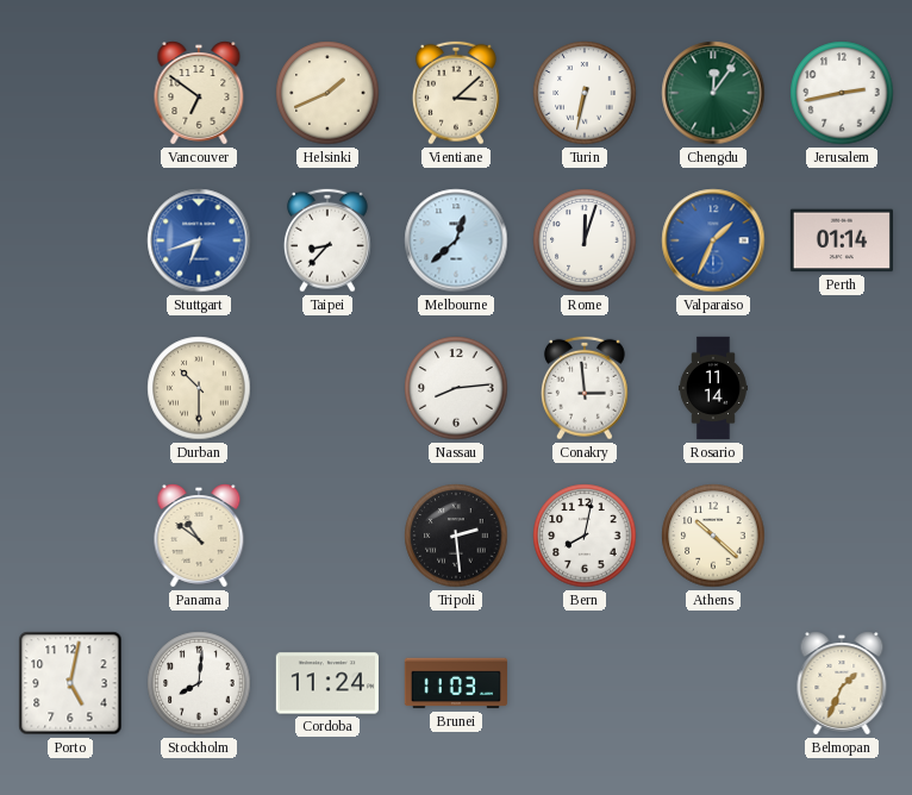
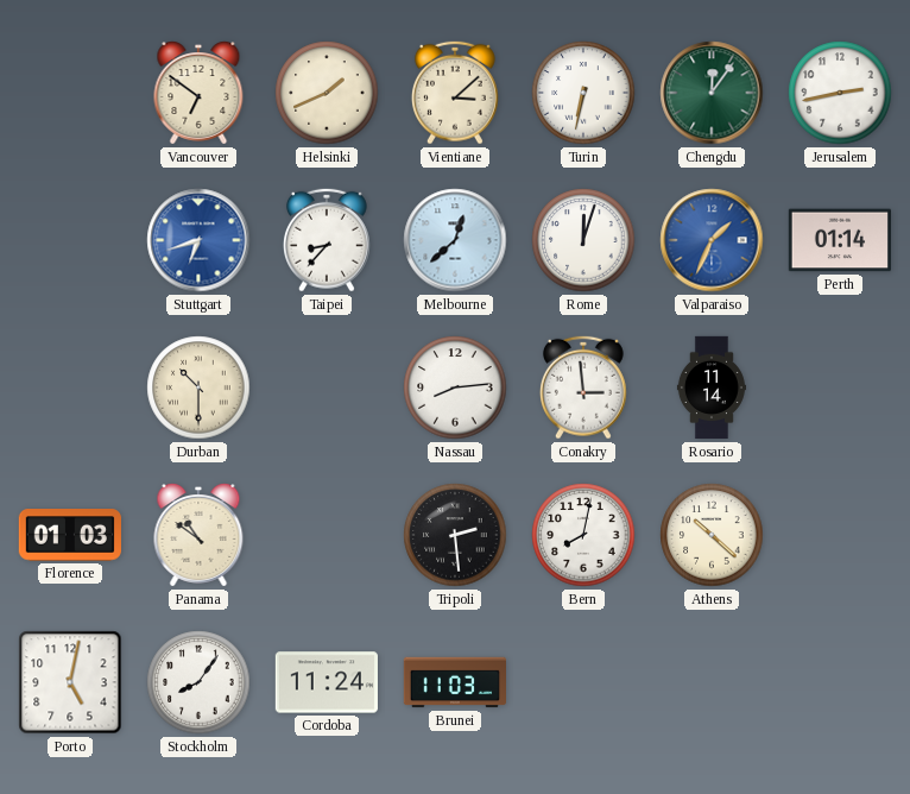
Florence: none -> 01:03 (70, 535)
Stockholm: 8:01 -> 8:06 (198, 682)
Belmopan: 1:34 -> none (842, 683)
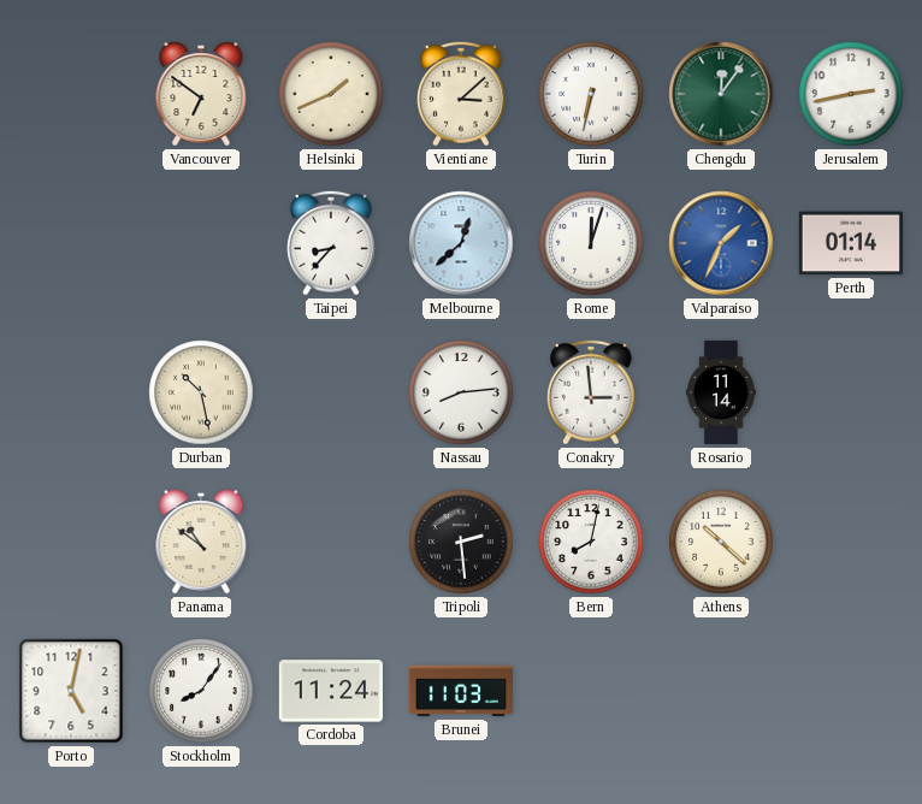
Stuttgart: 6:42 -> none (198, 240)
Durban: 10:30 -> 10:28 (201, 392)
Florence: 01:03 -> none (70, 535)
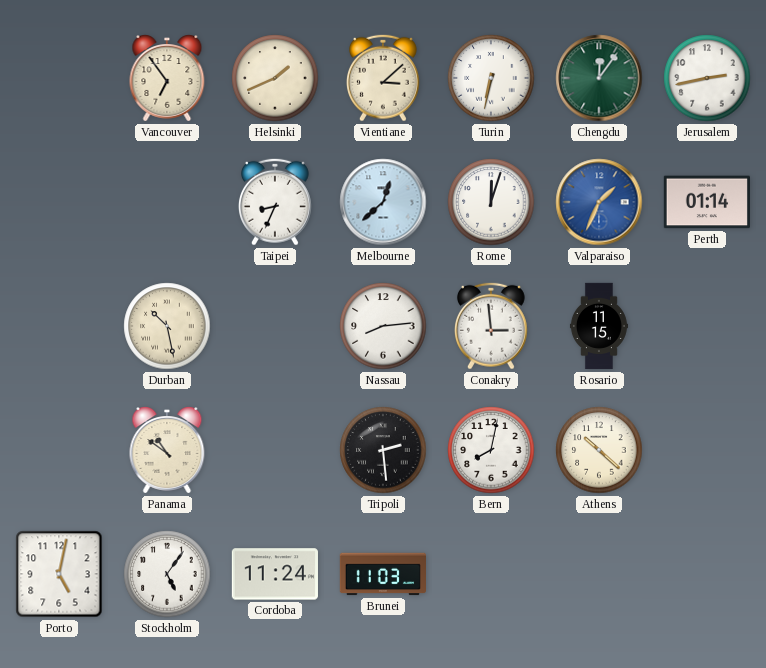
Vancouver: 6:51 -> 6:54 (167, 78)
Taipei: 8:37 -> 8:34 (275, 202)
Rosario: 11:14 -> 11:15 (599, 326)
Stockholm: 8:06 -> 5:06 (167, 574)
